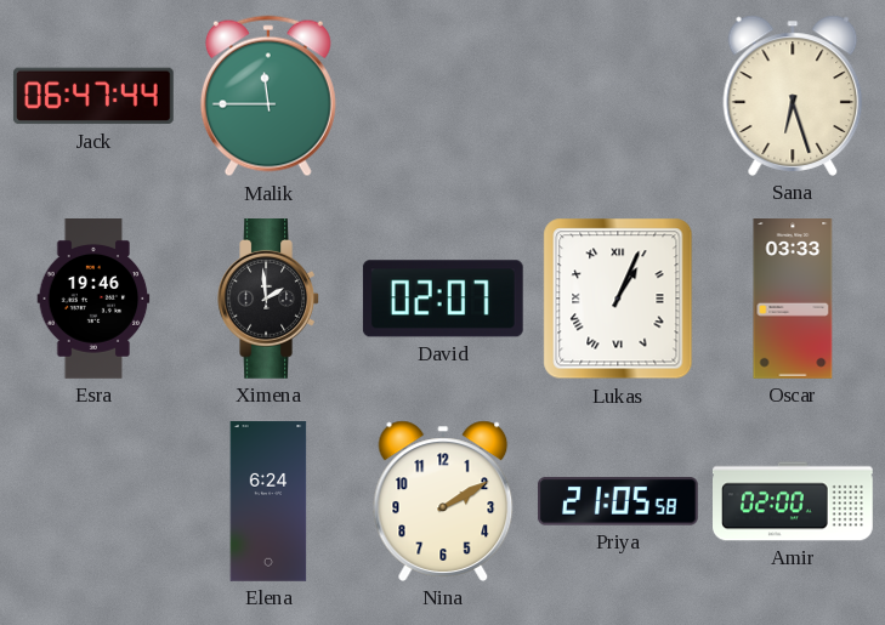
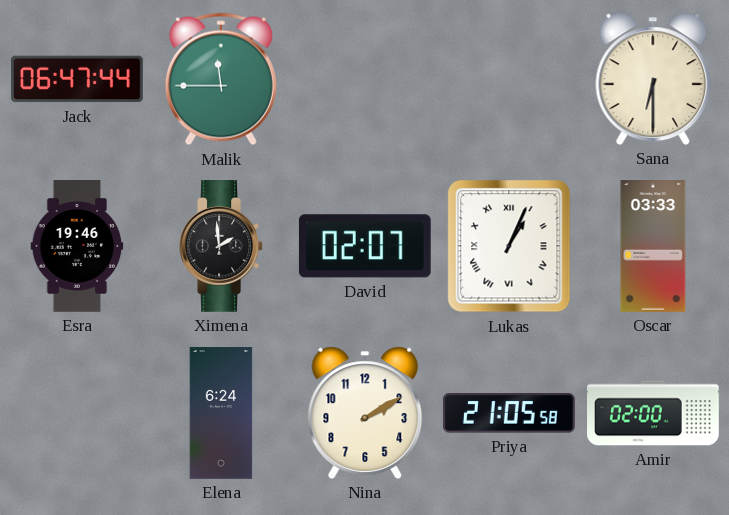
Sana: 6:27 -> 6:30 (653, 79)
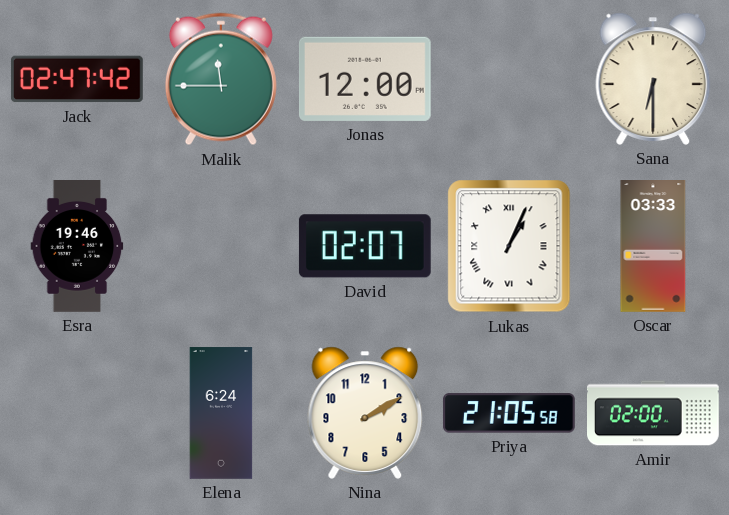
Jack: 06:47 -> 02:47 (77, 79)
Jonas: none -> 12:00 (365, 79)
Ximena: 1:59 -> none (221, 247)
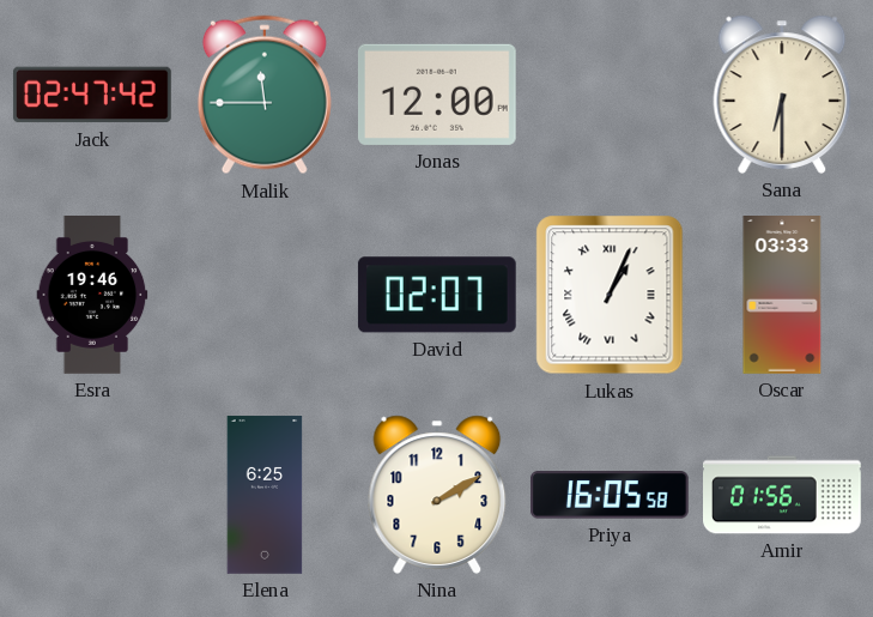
Elena: 6:24 -> 6:25 (265, 495)
Priya: 21:05 -> 16:05 (610, 495)
Amir: 02:00 -> 01:56 (783, 495)
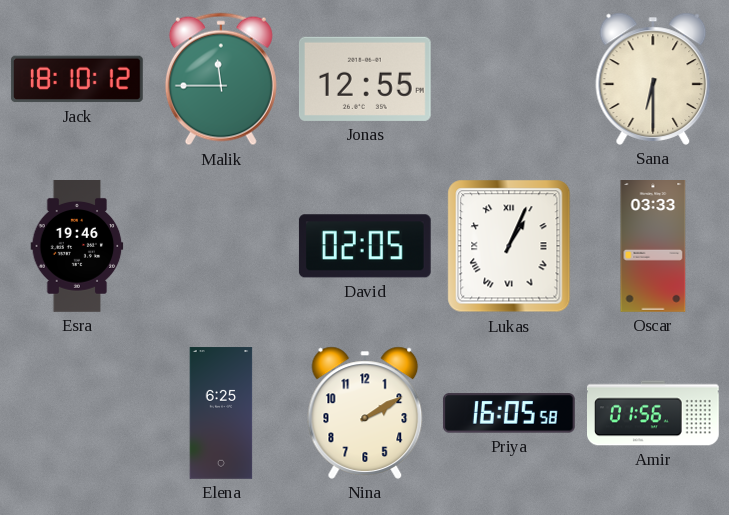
Jack: 02:47 -> 18:10 (77, 79)
Jonas: 12:00 -> 12:55 (365, 79)
David: 02:07 -> 02:05 (365, 246)
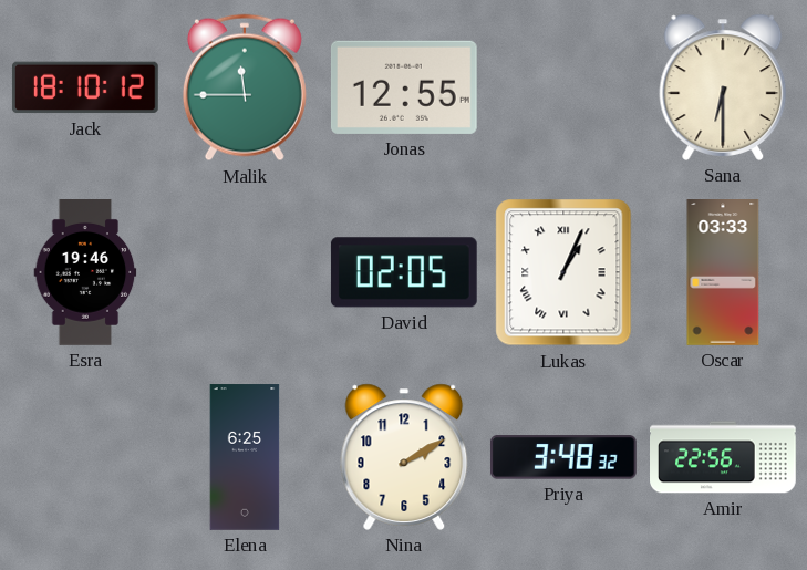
Priya: 16:05 -> 3:48 (563, 457)
Amir: 01:56 -> 22:56 (724, 457)
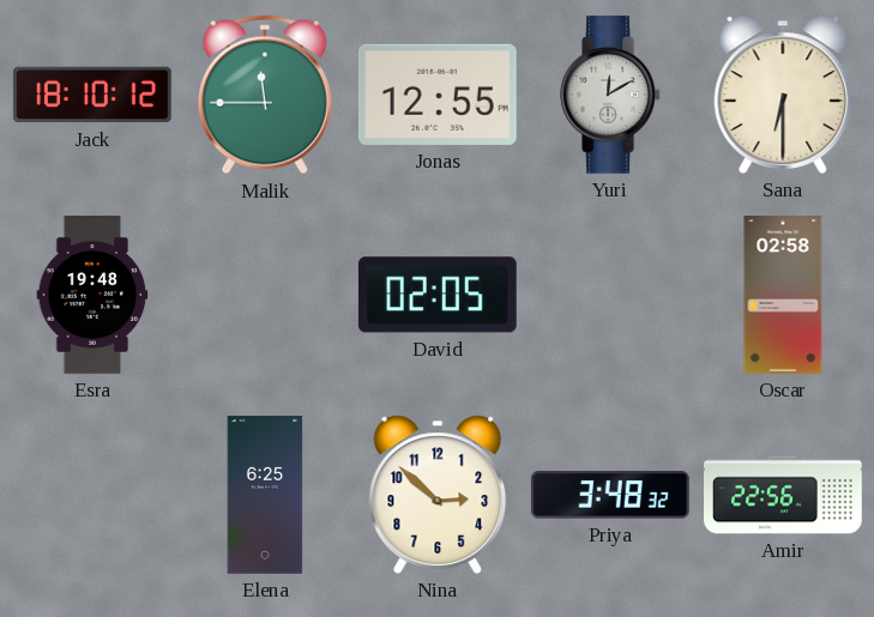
Yuri: none -> 12:10 (610, 96)
Esra: 19:46 -> 19:48 (92, 295)
Lukas: 1:04 -> none (563, 272)
Oscar: 03:33 -> 02:58 (783, 295)
Nina: 2:10 -> 2:52 (438, 495)
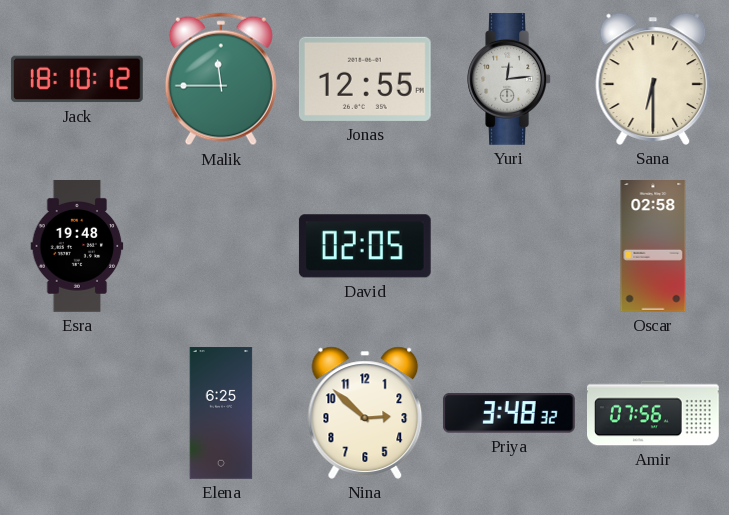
Yuri: 12:10 -> 12:14 (509, 80)
Amir: 22:56 -> 07:56 (654, 413)
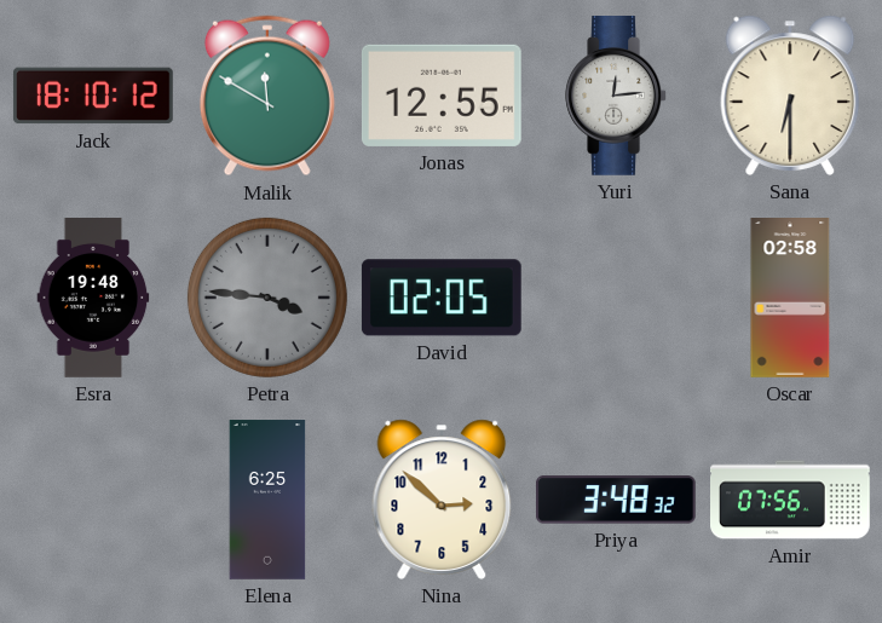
Malik: 11:45 -> 11:50 (267, 96)
Petra: none -> 3:46 (267, 298)
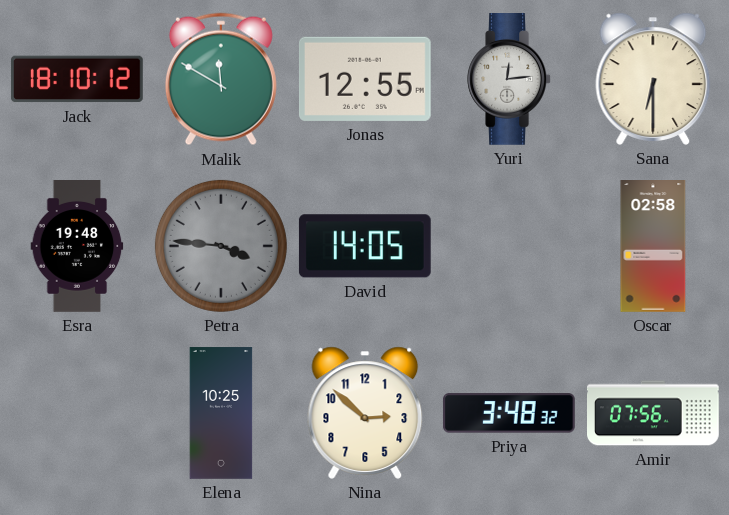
David: 02:05 -> 14:05 (365, 246)
Elena: 6:25 -> 10:25 (221, 413)
